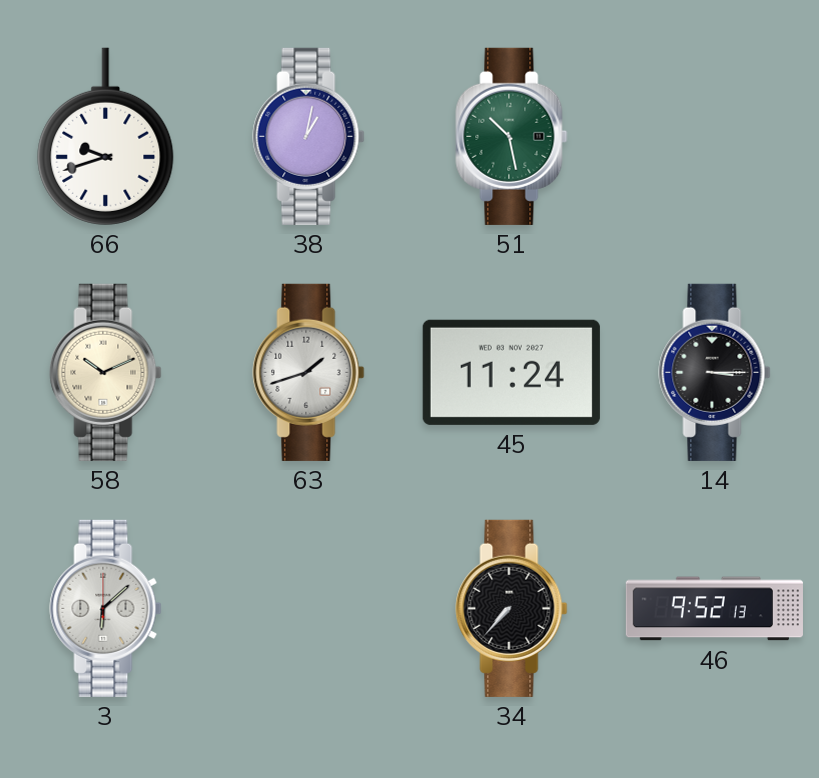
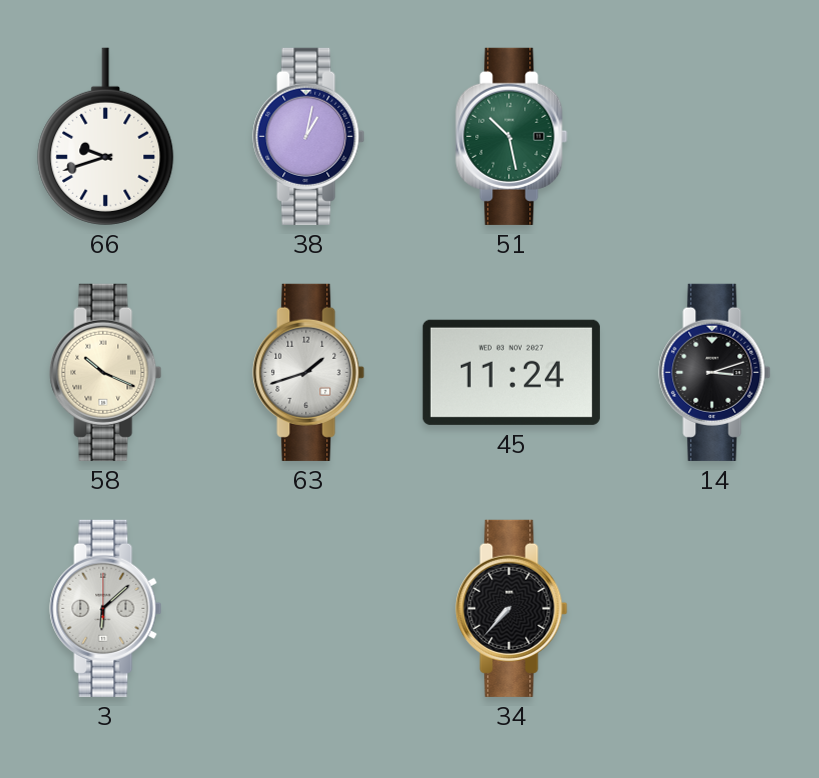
58: 10:11 -> 10:19 (106, 372)
14: 3:15 -> 3:12 (715, 372)
46: 9:52 -> none (714, 609)
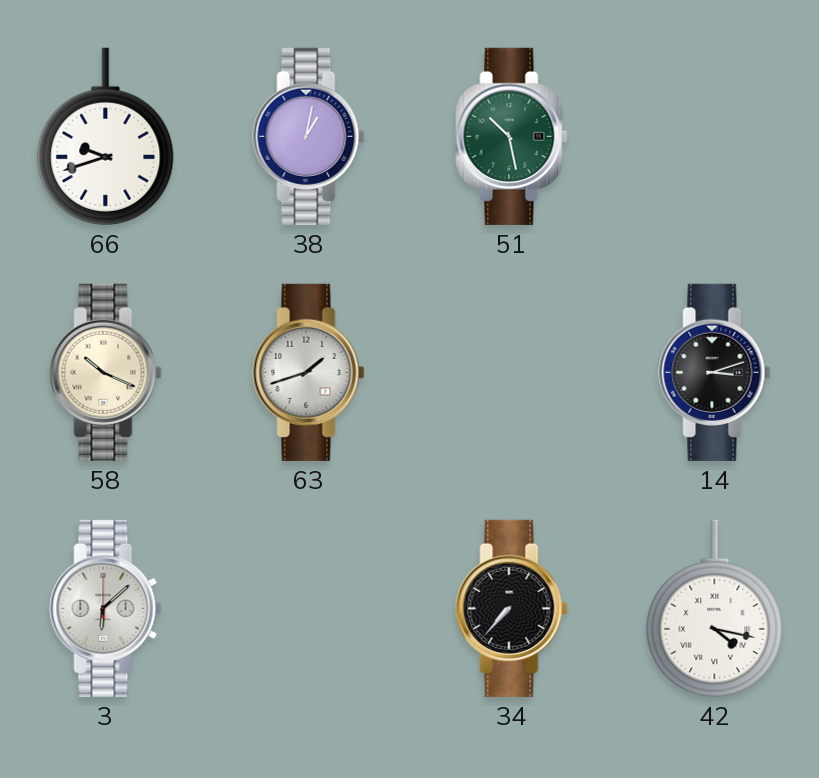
45: 11:24 -> none (511, 372)
42: none -> 4:17 (715, 608)
